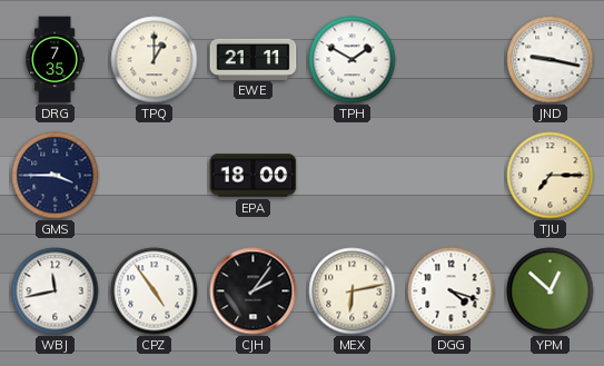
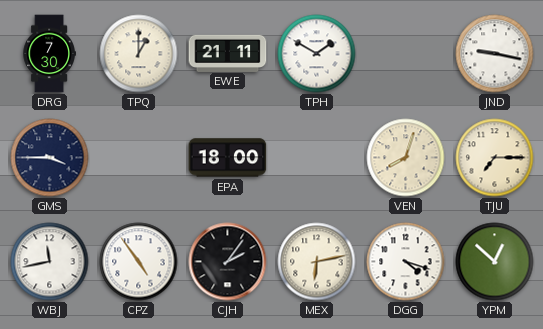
DRG: 7:35 -> 7:30 (49, 54)
VEN: none -> 8:03 (406, 158)
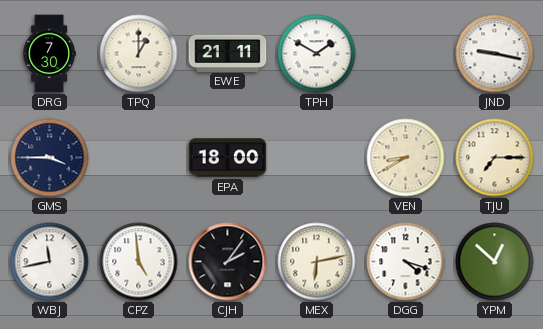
VEN: 8:03 -> 8:40 (406, 158)
CPZ: 4:54 -> 4:59 (139, 262)
